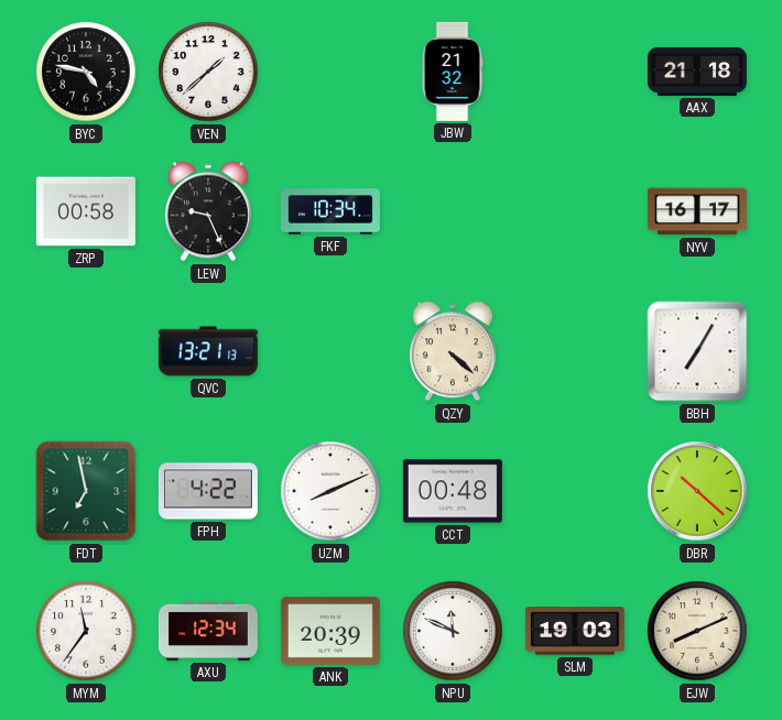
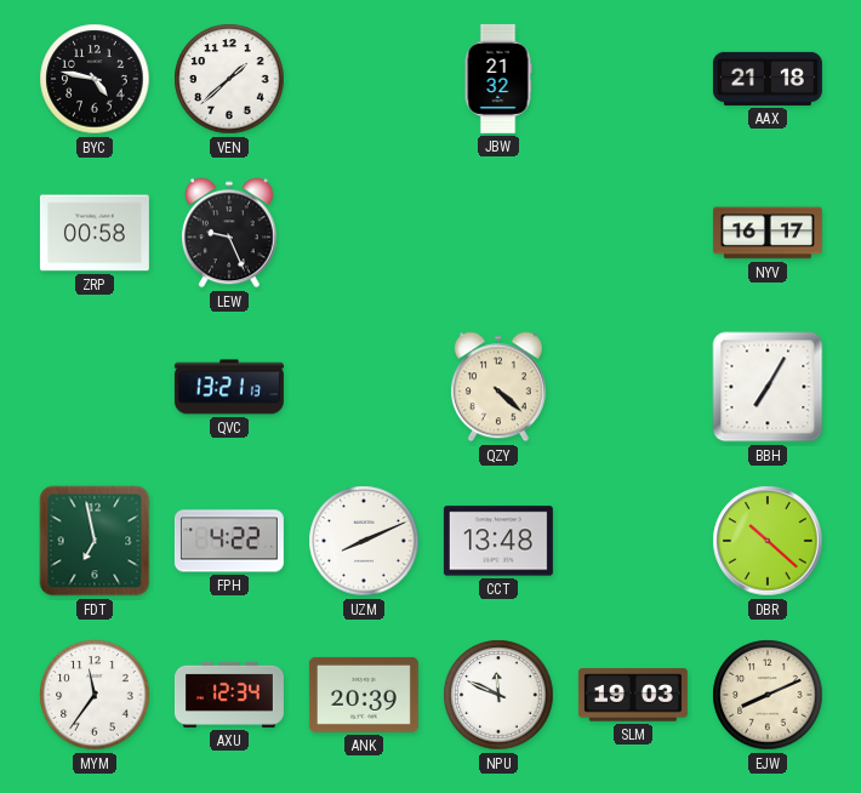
FKF: 10:34 -> none (330, 211)
CCT: 00:48 -> 13:48 (498, 541)
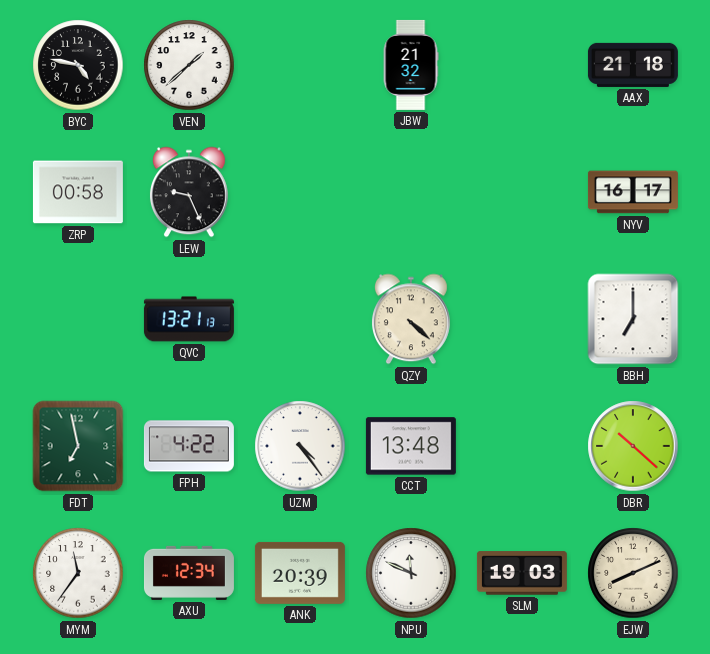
BBH: 7:05 -> 7:00 (633, 319)
UZM: 8:11 -> 4:24 (300, 446)
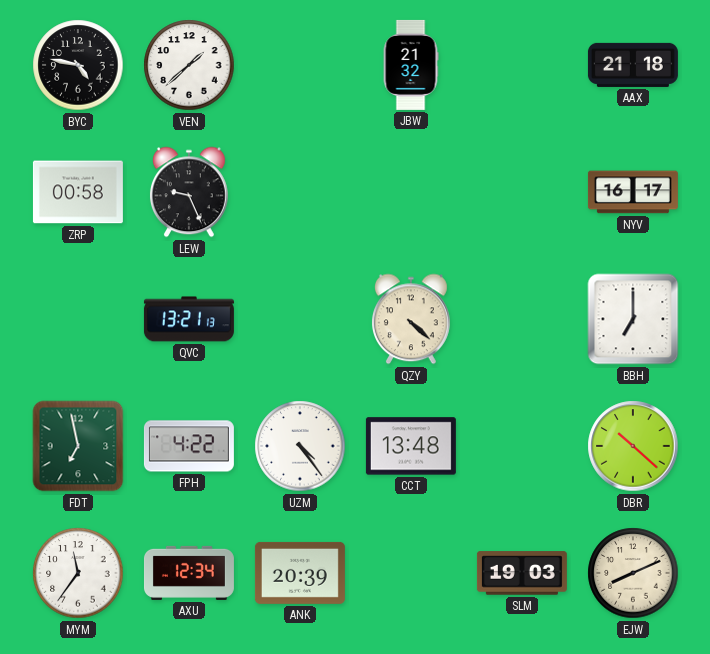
NPU: 11:49 -> none (411, 573)
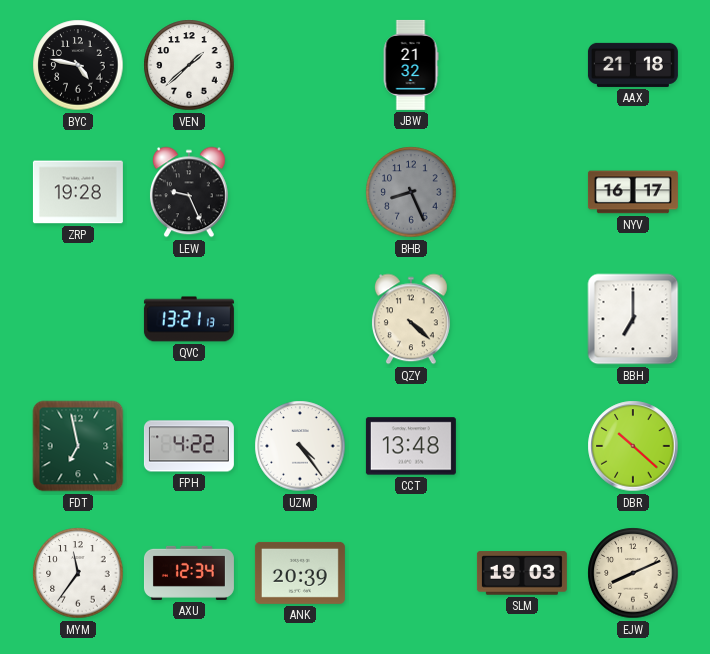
ZRP: 00:58 -> 19:28 (78, 192)
BHB: none -> 8:26 (411, 192)
